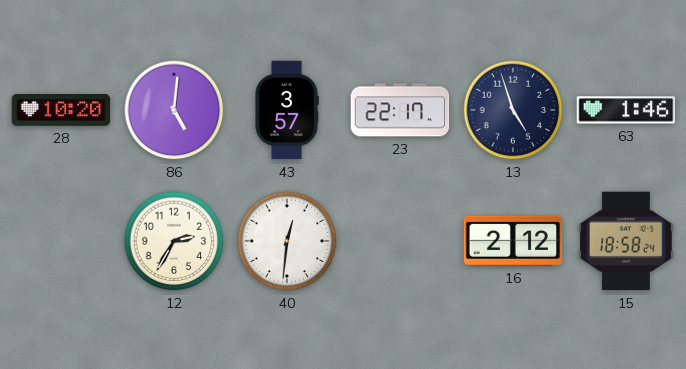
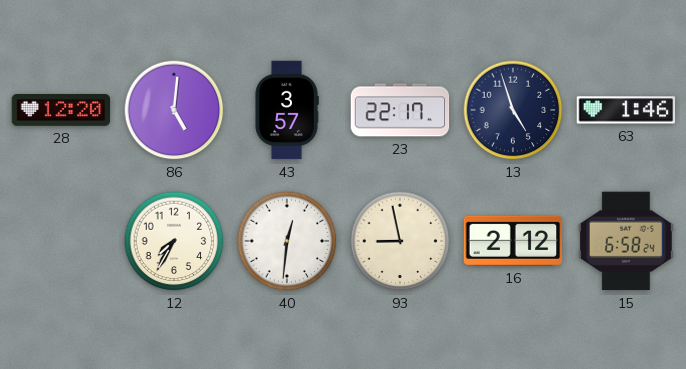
28: 10:20 -> 12:20 (61, 111)
12: 2:35 -> 7:35 (174, 241)
93: none -> 8:58 (400, 241)
15: 18:58 -> 6:58 (626, 241)
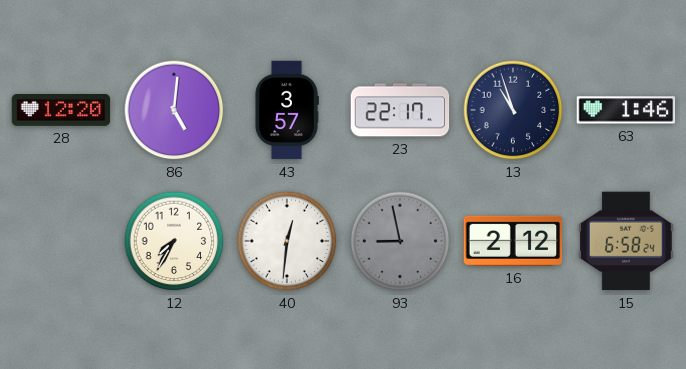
13: 4:57 -> 10:57 (513, 110)
93 dial: cream -> grey (400, 241)
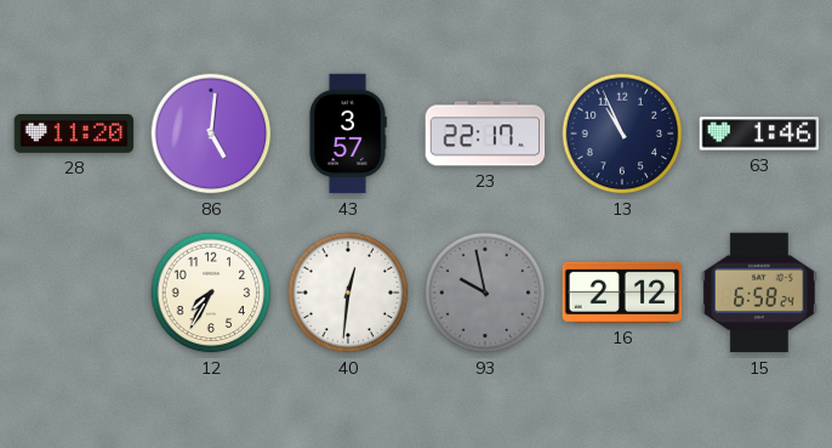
28: 12:20 -> 11:20 (74, 135)
13: 10:57 -> 10:56 (622, 134)
93: 8:58 -> 9:58 (485, 293)
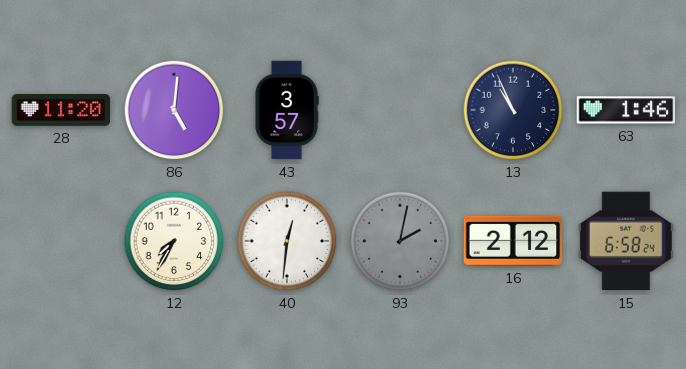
23: 22:17 -> none (485, 134)
93: 9:58 -> 2:02 (400, 241)
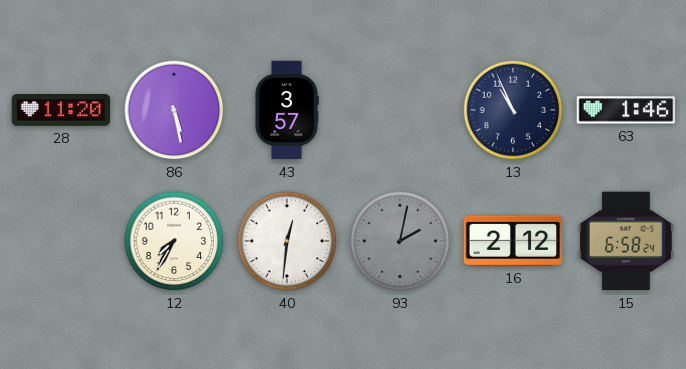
86: 5:01 -> 5:28 (174, 110)
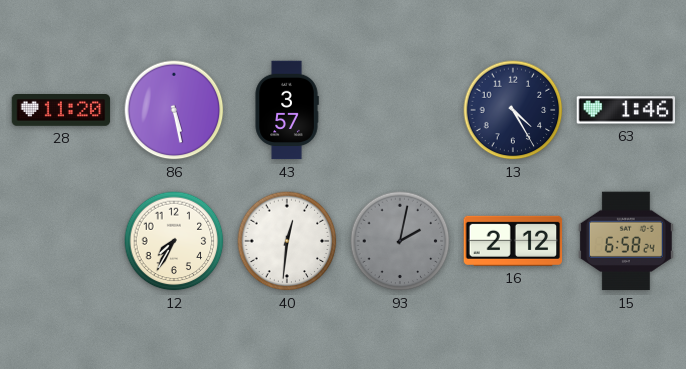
13: 10:56 -> 4:25 (513, 110)
